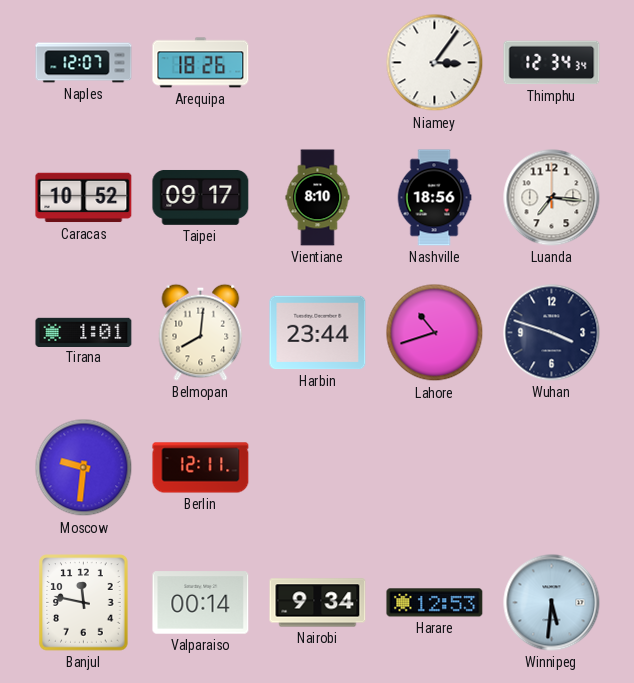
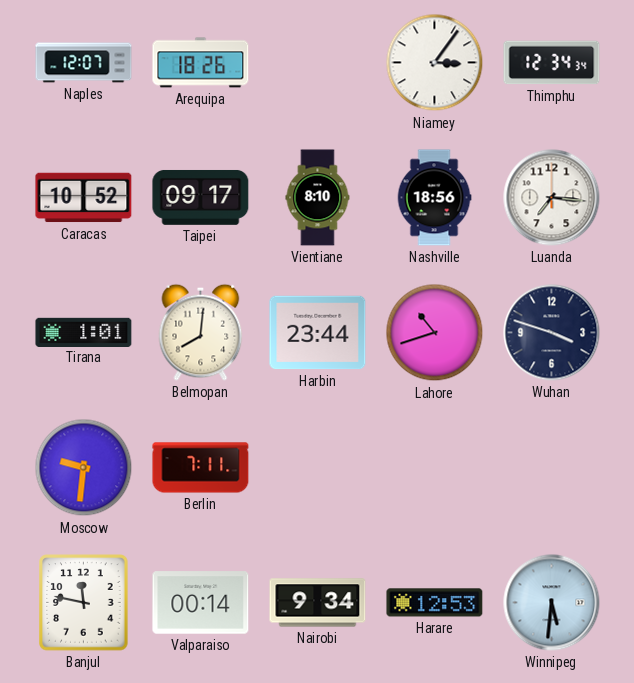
Berlin: 12:11 -> 7:11 (201, 468)
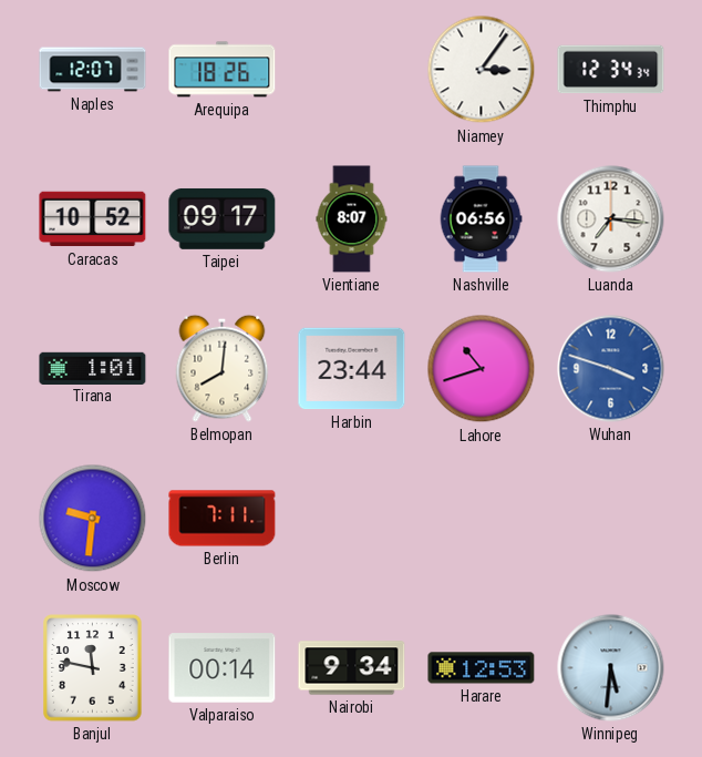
Vientiane: 8:10 -> 8:07 (352, 219)
Nashville: 18:56 -> 06:56 (481, 219)
Wuhan dial: navy -> blue (611, 369)
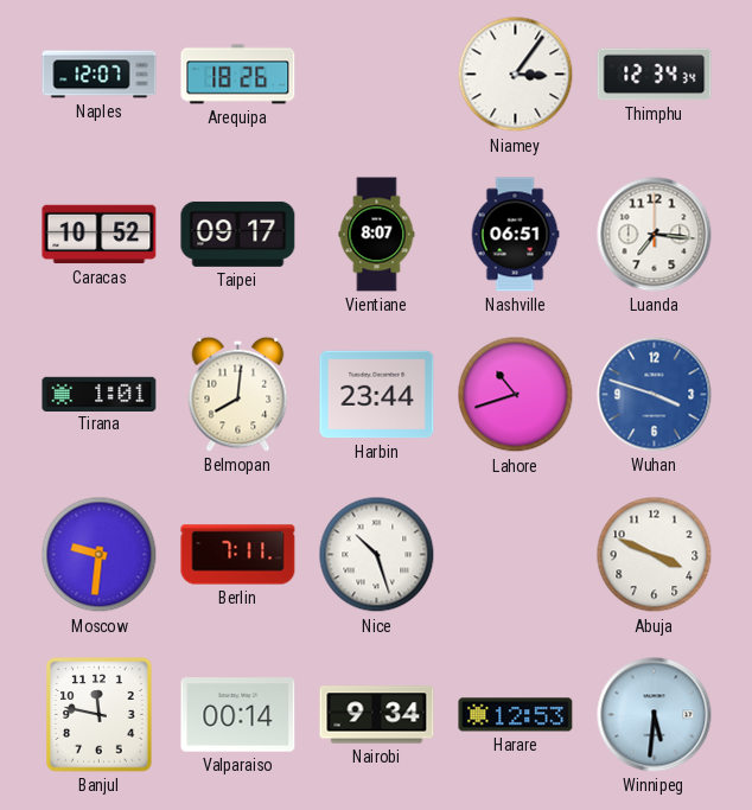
Nashville: 06:56 -> 06:51 (515, 235)
Nice: none -> 10:27 (377, 555)
Abuja: none -> 3:49 (655, 555)
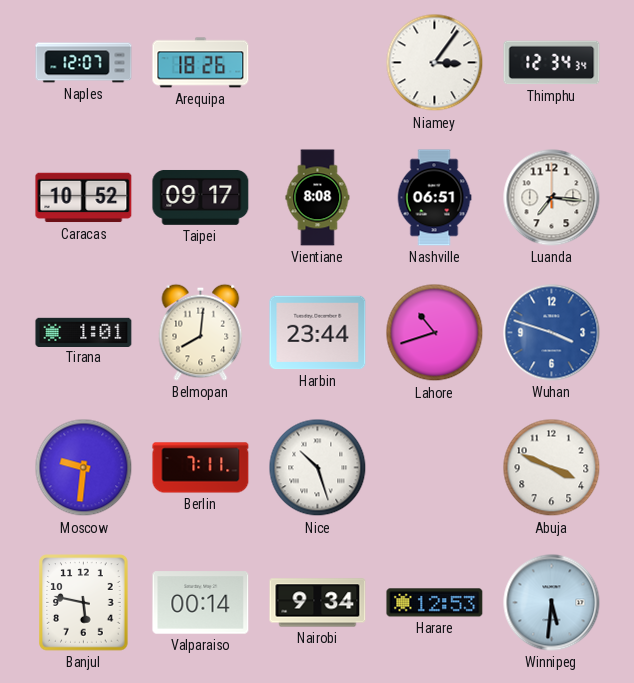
Vientiane: 8:07 -> 8:08 (318, 198)
Banjul: 11:47 -> 5:47 (84, 603)
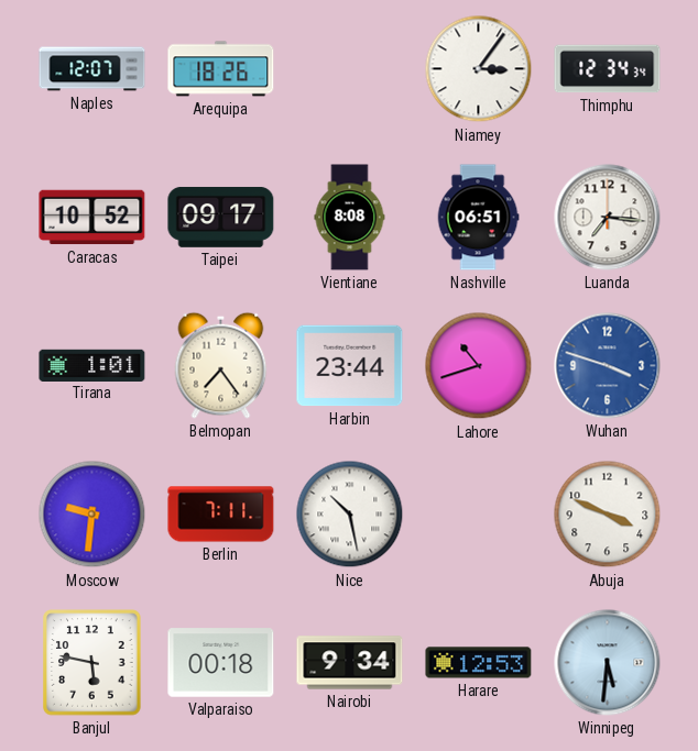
Belmopan: 8:01 -> 7:24 (221, 365)
Nice: 10:27 -> 10:28 (350, 515)
Valparaiso: 00:14 -> 00:18 (221, 663)
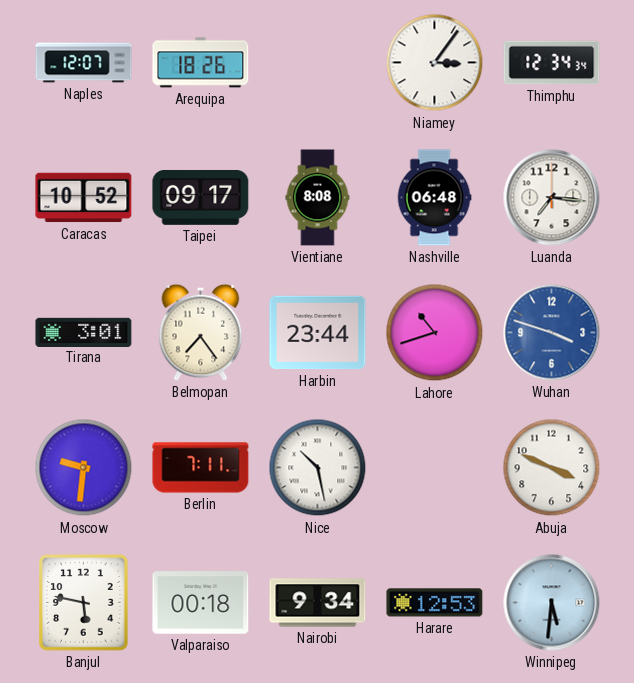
Nashville: 06:51 -> 06:48 (434, 198)
Tirana: 1:01 -> 3:01 (84, 332)
